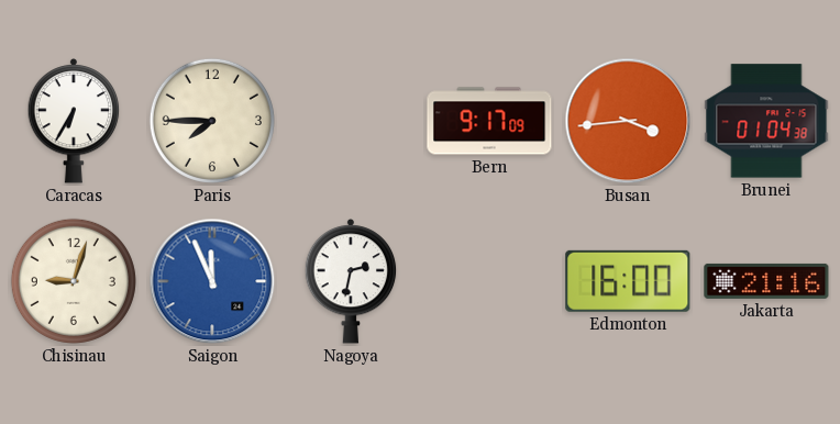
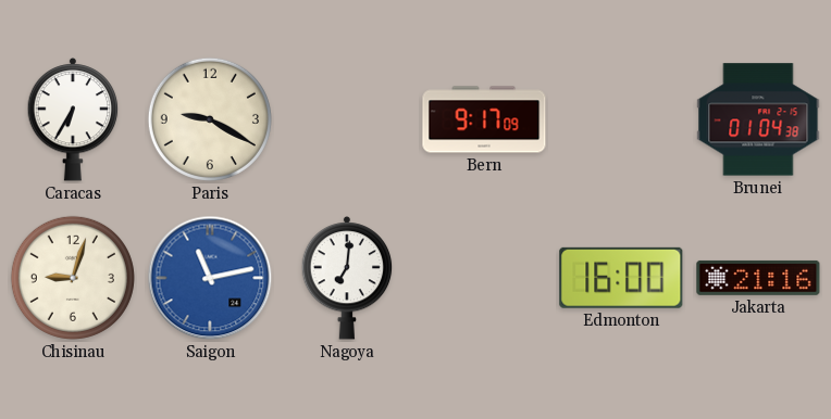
Paris: 7:45 -> 9:20 (210, 119)
Busan: 3:44 -> none (628, 121)
Saigon: 11:56 -> 11:13 (210, 278)
Nagoya: 2:32 -> 7:01 (347, 279)
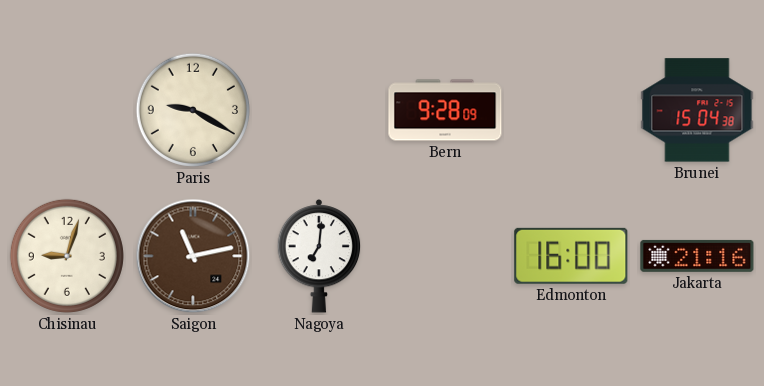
Caracas: 6:35 -> none (73, 120)
Bern: 9:17 -> 9:28 (445, 110)
Brunei: 01:04 -> 15:04 (697, 110)
Saigon dial: blue -> brown (193, 256)
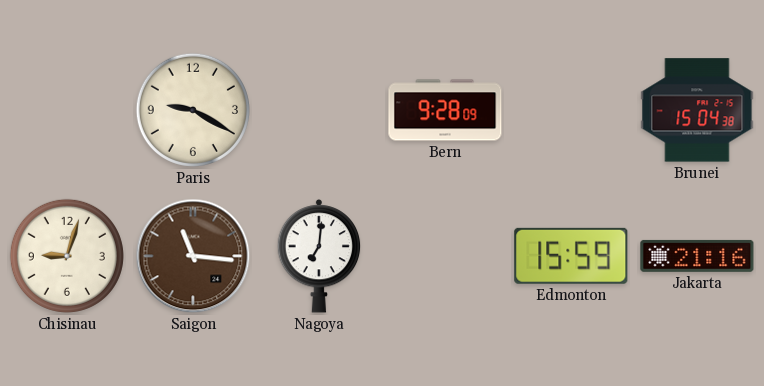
Saigon: 11:13 -> 11:16 (193, 256)
Edmonton: 16:00 -> 15:59 (571, 256)
